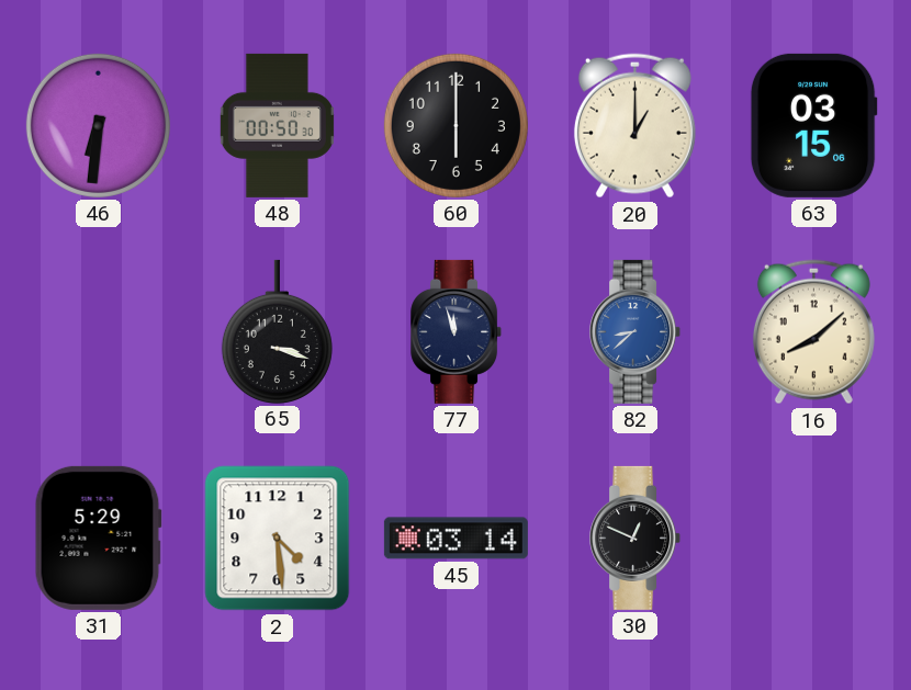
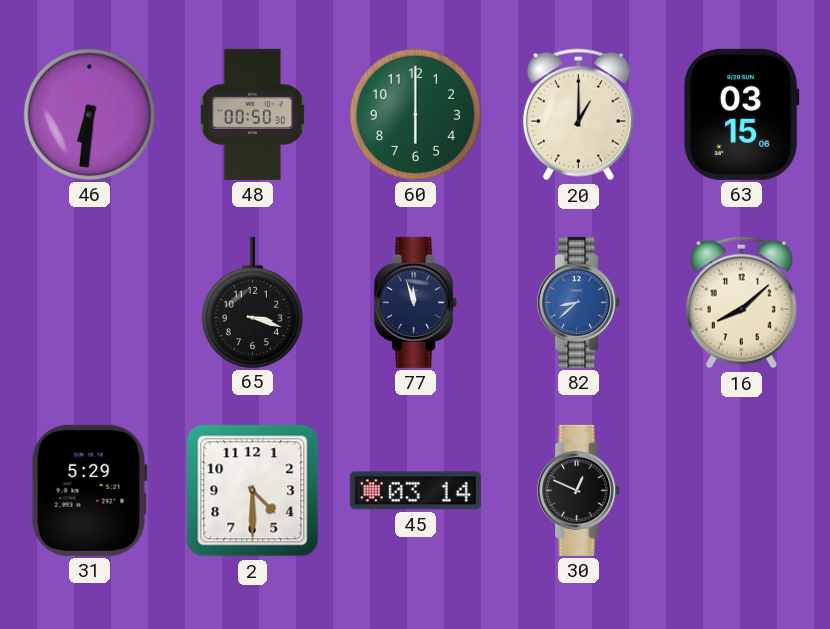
60 dial: black -> green (415, 114)
2: 4:29 -> 4:30 (253, 491)
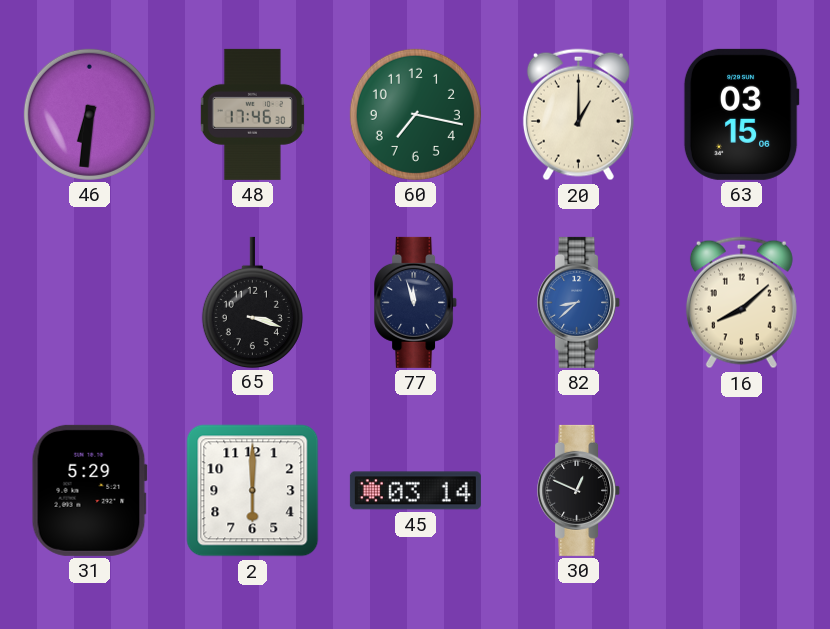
48: 00:50 -> 17:46 (252, 114)
60: 6:00 -> 7:17 (415, 114)
2: 4:30 -> 6:00 (253, 491)
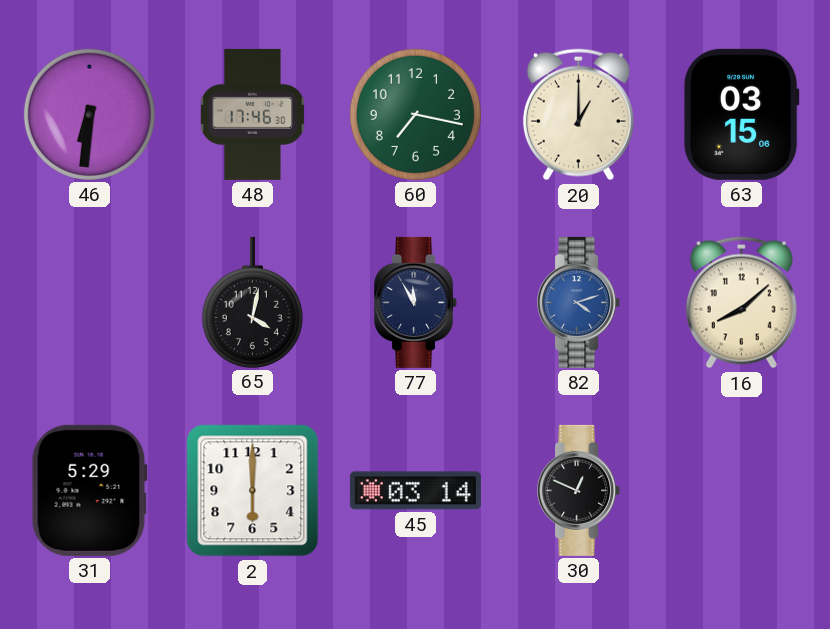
65: 3:18 -> 4:02 (252, 302)
77: 11:57 -> 11:55 (416, 302)
82: 8:38 -> 4:12 (579, 302)
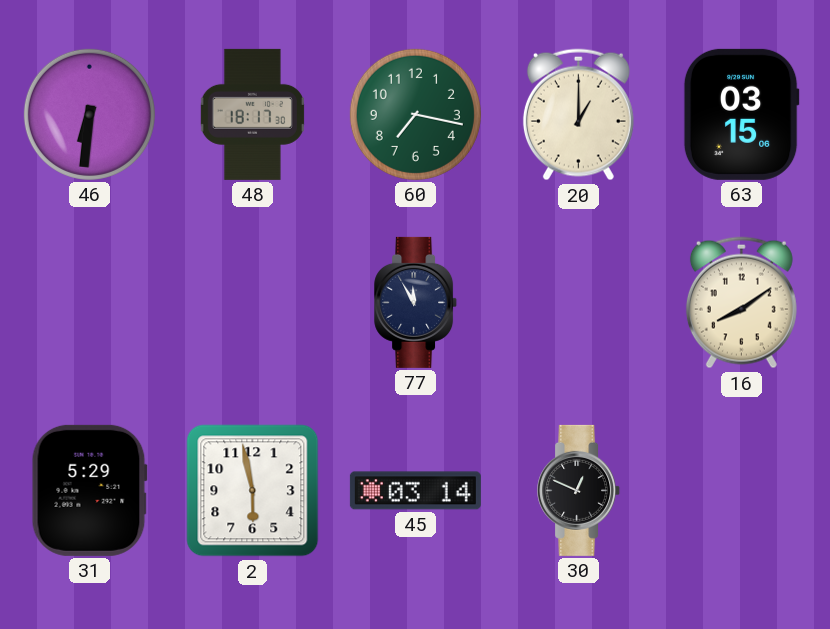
48: 17:46 -> 18:17 (252, 114)
65: 4:02 -> none (252, 302)
82: 4:12 -> none (579, 302)
16: 8:08 -> 8:09 (741, 303)
2: 6:00 -> 5:58 (253, 491)
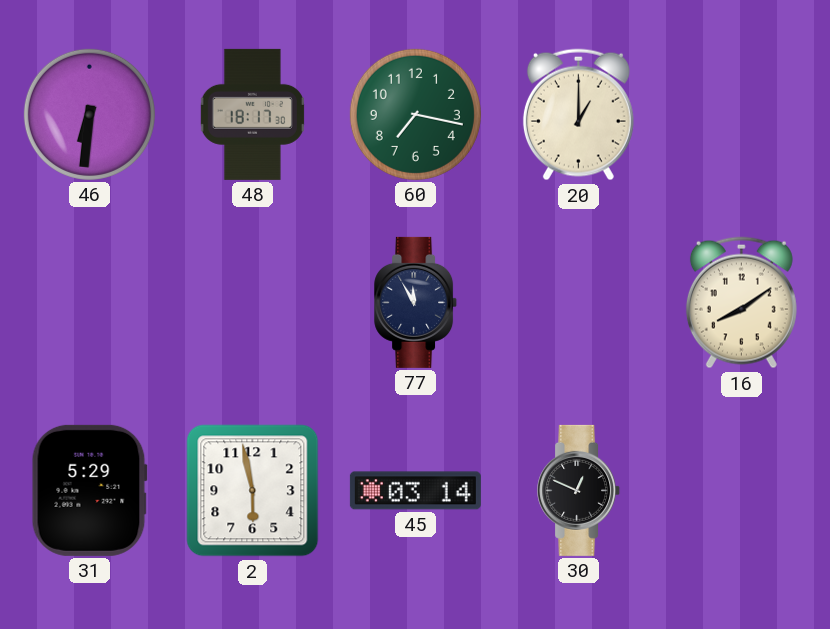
63: 03:15 -> none (741, 114)
